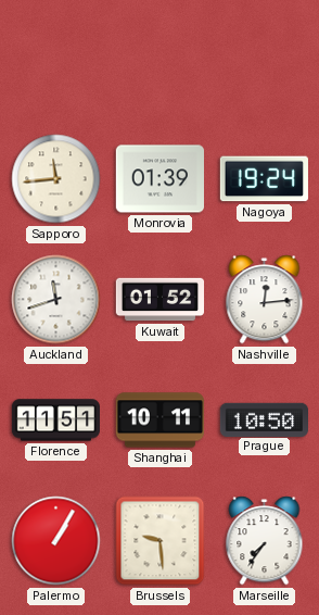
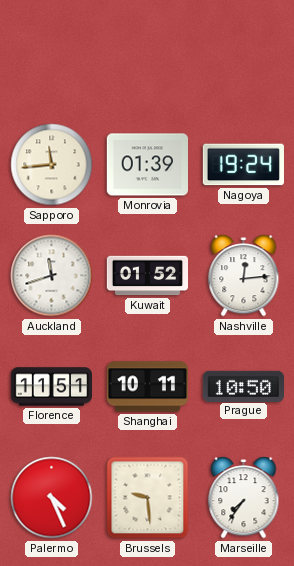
Palermo: 1:05 -> 4:26 (52, 498)
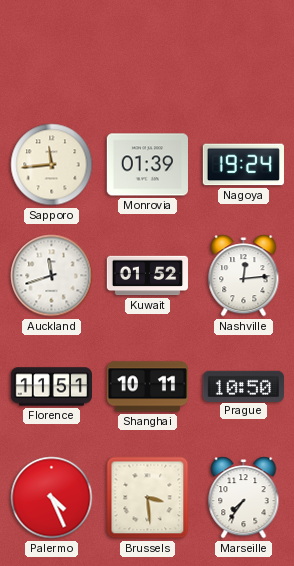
Brussels: 9:29 -> 3:29 (148, 498)
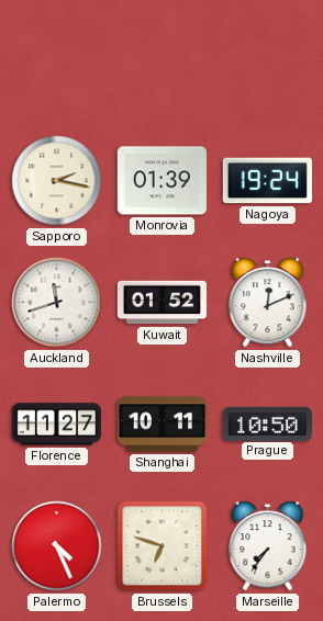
Sapporo: 11:44 -> 2:17 (57, 181)
Nashville: 12:14 -> 12:11 (268, 303)
Florence: 11:51 -> 11:27 (56, 425)
Brussels: 3:29 -> 6:48 (163, 546)
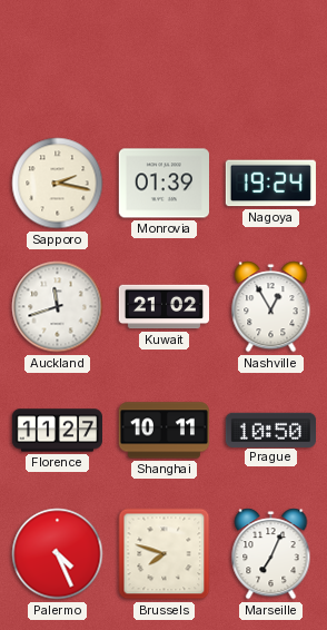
Kuwait: 01:52 -> 21:02 (165, 307)
Nashville: 12:11 -> 12:55 (271, 307)
Brussels: 6:48 -> 7:48 (165, 554)
Marseille: 7:36 -> 7:04 (271, 554)
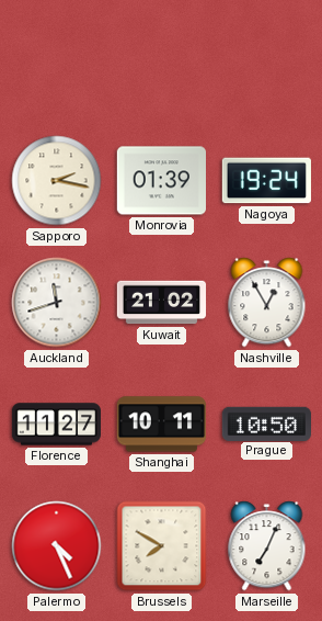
Brussels: 7:48 -> 7:50 (162, 546)
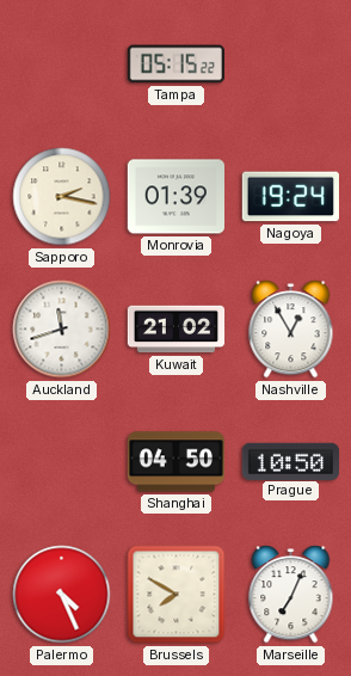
Tampa: none -> 05:15 (176, 64)
Florence: 11:27 -> none (56, 425)
Shanghai: 10:11 -> 04:50 (176, 462)
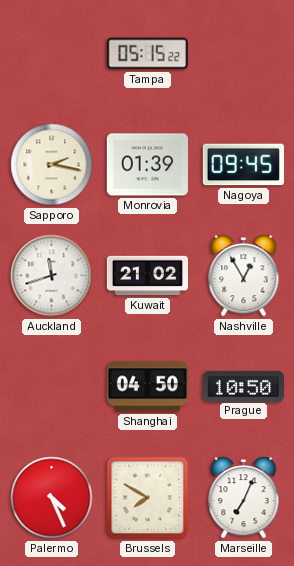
Nagoya: 19:24 -> 09:45 (243, 165)
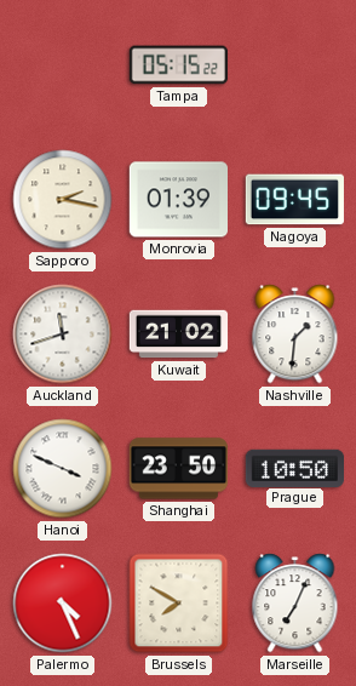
Nashville: 12:55 -> 1:31 (295, 335)
Hanoi: none -> 3:49 (63, 469)
Shanghai: 04:50 -> 23:50 (178, 469)
